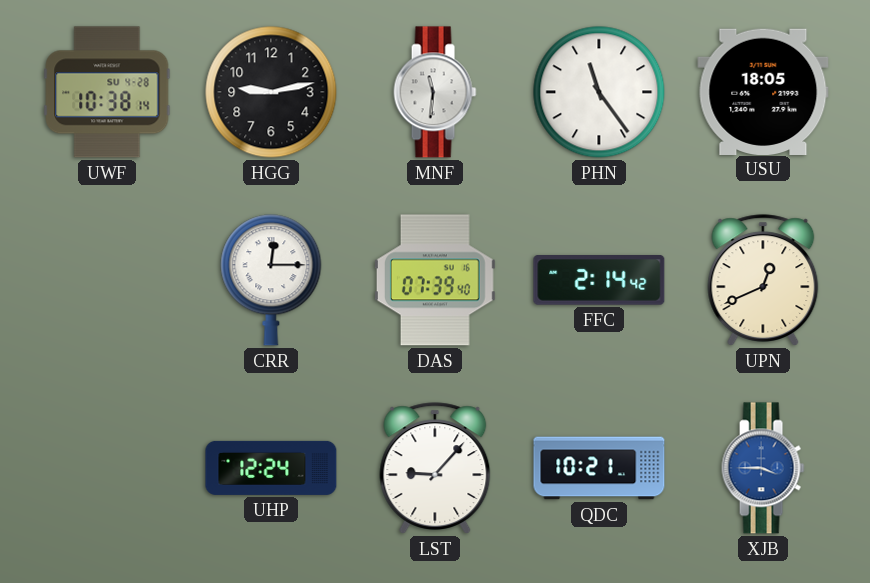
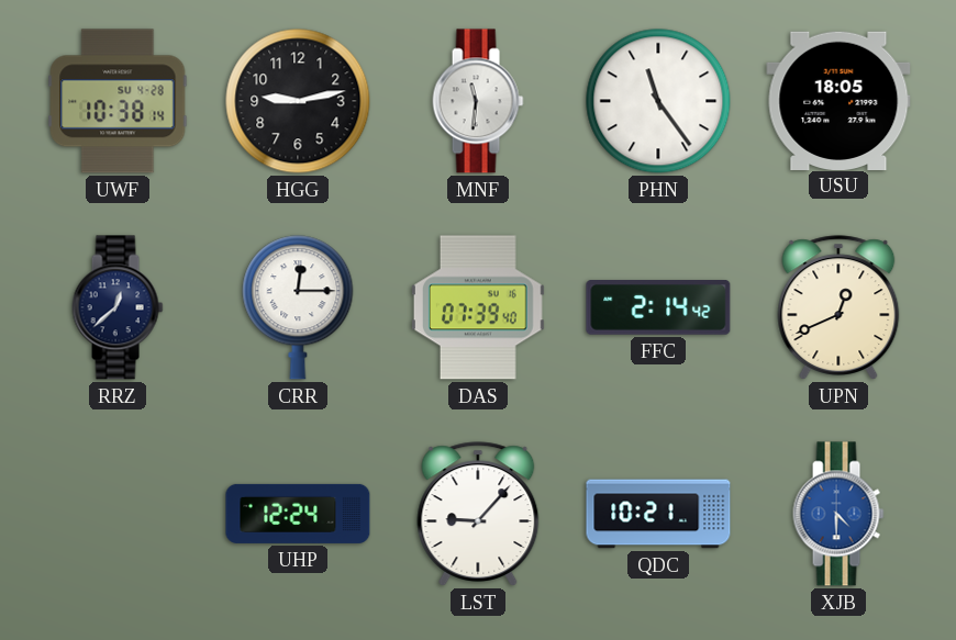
RRZ: none -> 12:38 (118, 307)
XJB: 3:45 -> 4:30 (838, 514)
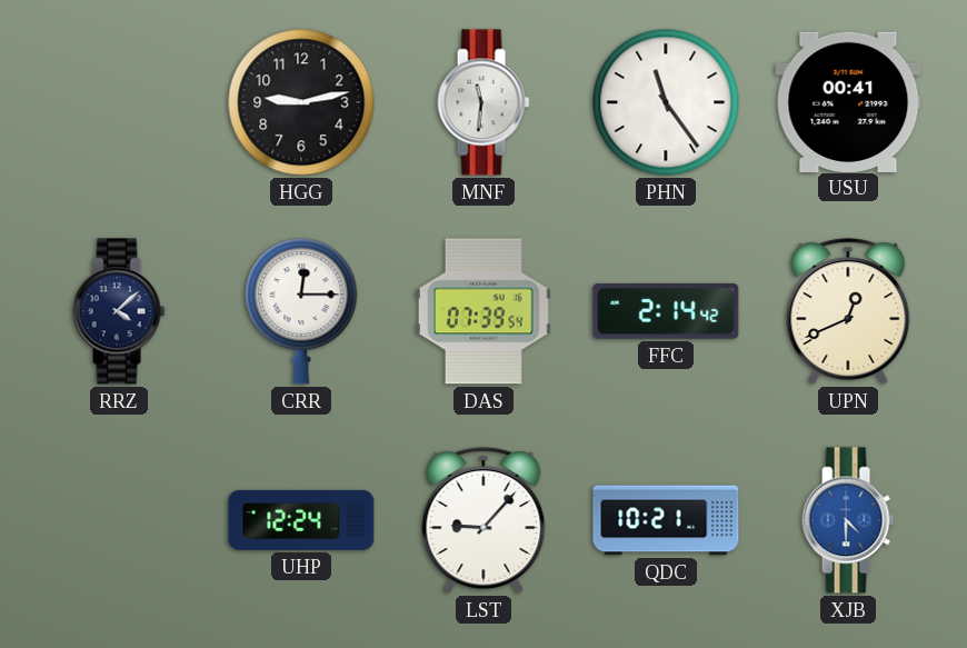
UWF: 10:38 -> none (118, 101)
USU: 18:05 -> 00:41 (848, 101)
RRZ: 12:38 -> 4:08 (119, 311)
DAS: 07:39:40 -> 07:39:54 (483, 311)
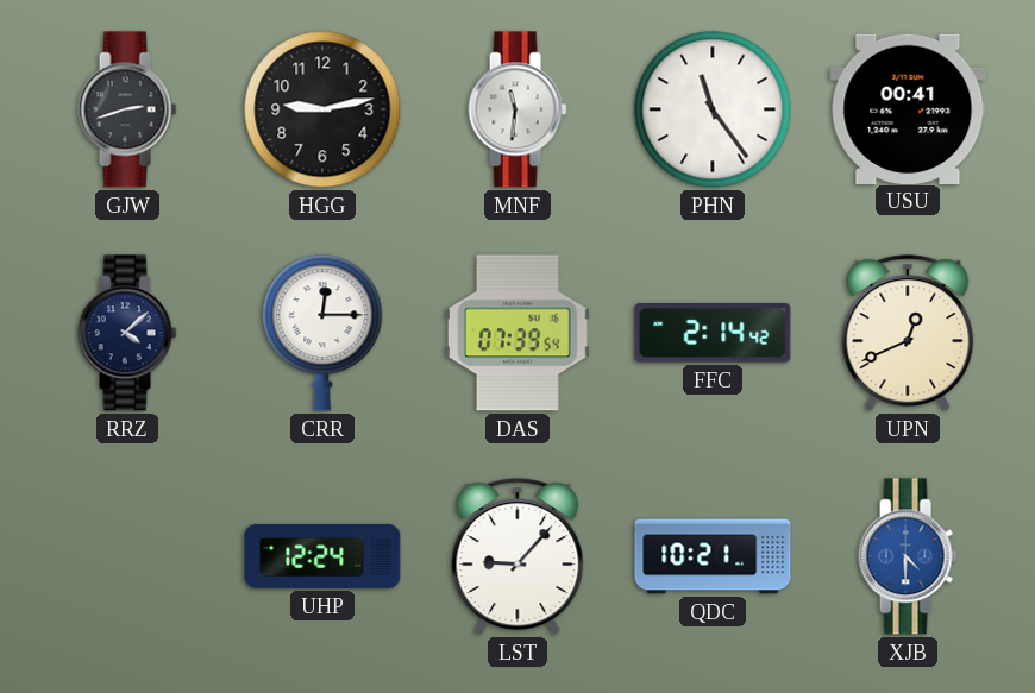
GJW: none -> 2:42 (127, 109)
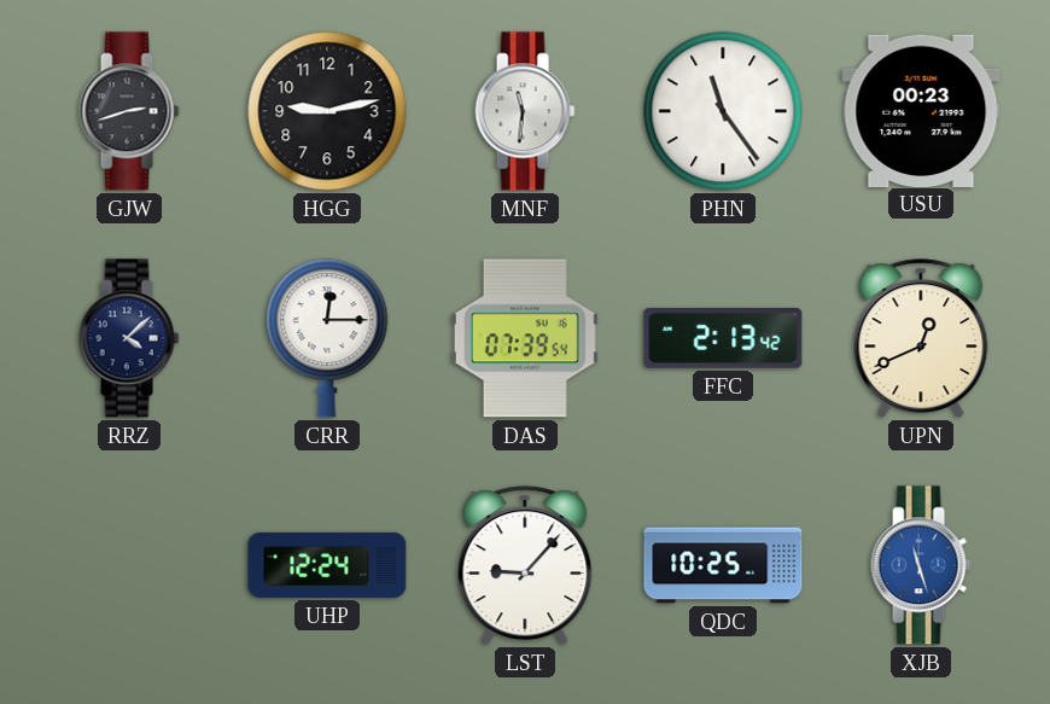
USU: 00:41 -> 00:23 (921, 110)
FFC: 2:14 -> 2:13 (723, 339)
QDC: 10:21 -> 10:25 (723, 565)
XJB: 4:30 -> 11:27 (921, 565)
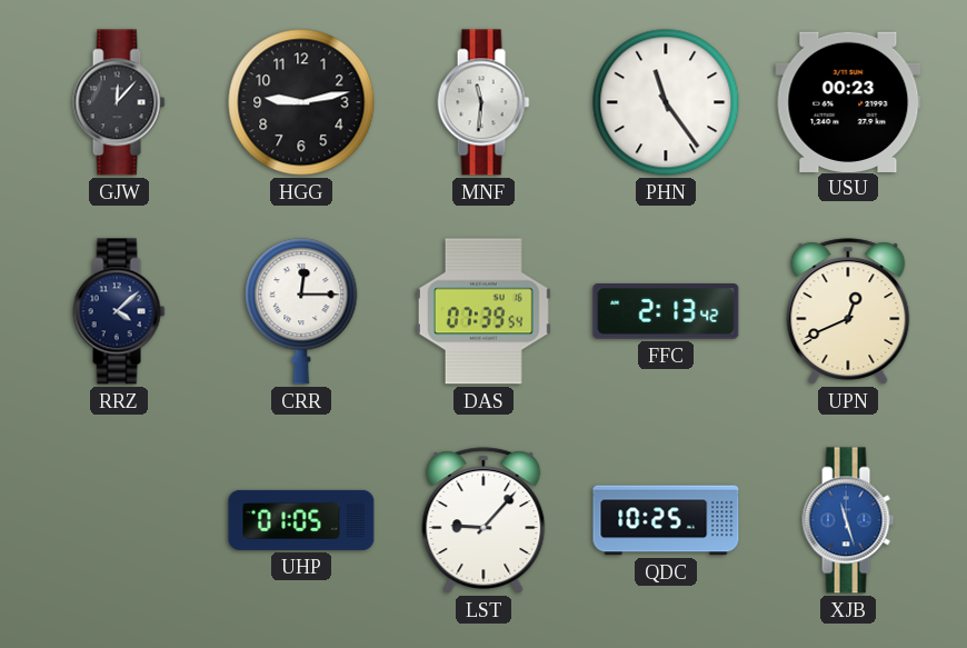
GJW: 2:42 -> 12:07 (119, 102)
UHP: 12:24 -> 01:05 (301, 520)
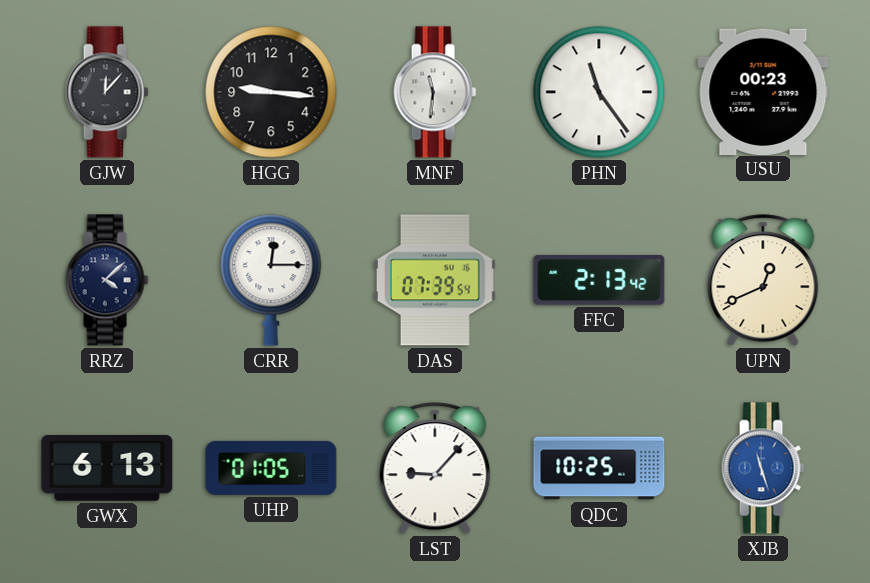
HGG: 9:13 -> 9:16 (271, 92)
GWX: none -> 6:13 (107, 469)
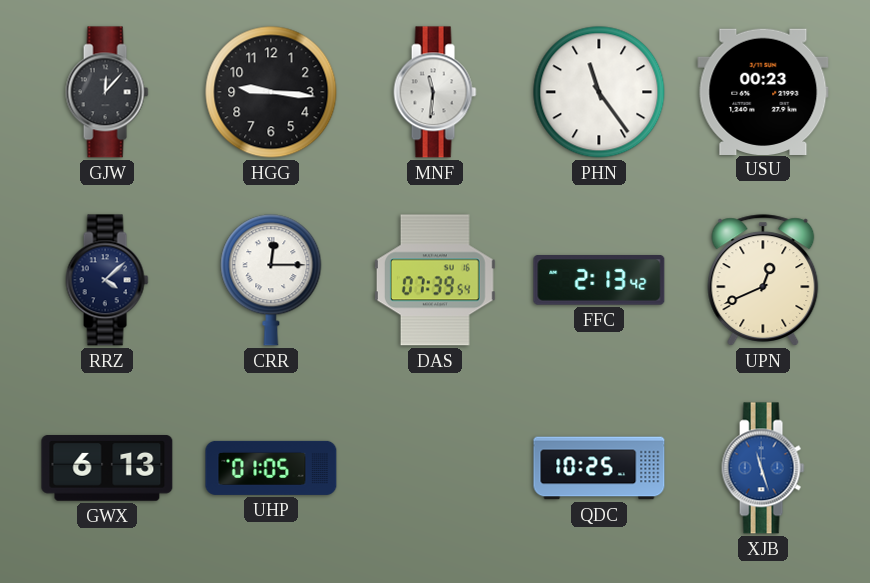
LST: 9:07 -> none (435, 468)
